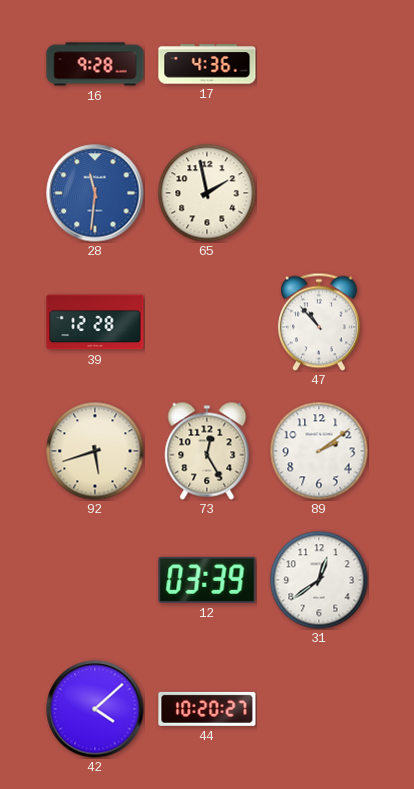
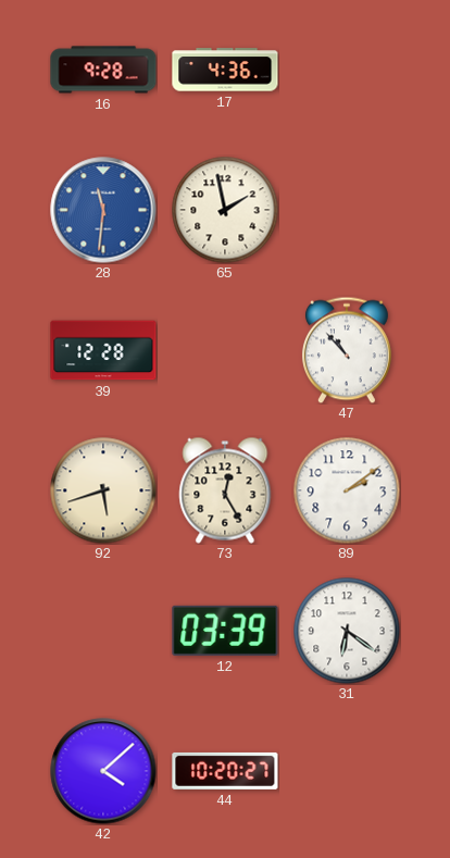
31: 12:39 -> 6:21 (347, 631)
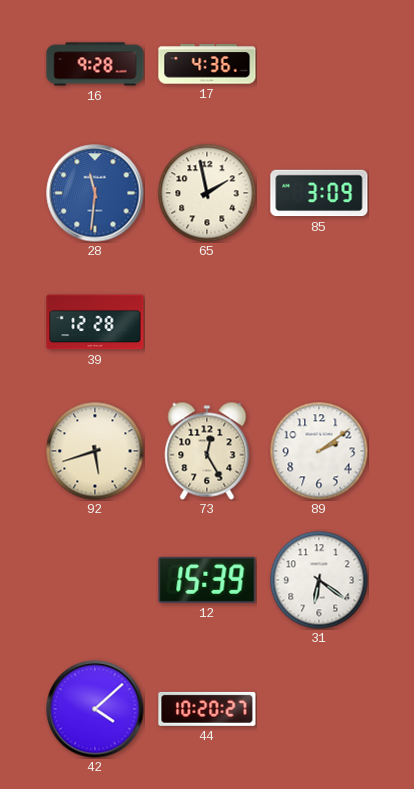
85: none -> 3:09 (319, 193)
47: 10:53 -> none (347, 350)
12: 03:39 -> 15:39 (207, 580)
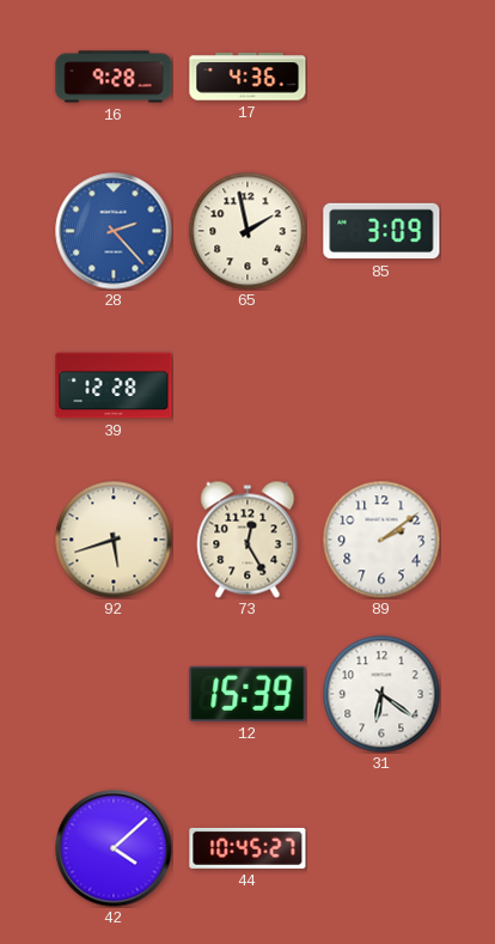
28: 11:31 -> 2:23 (114, 231)
44: 10:20 -> 10:45 (247, 848)
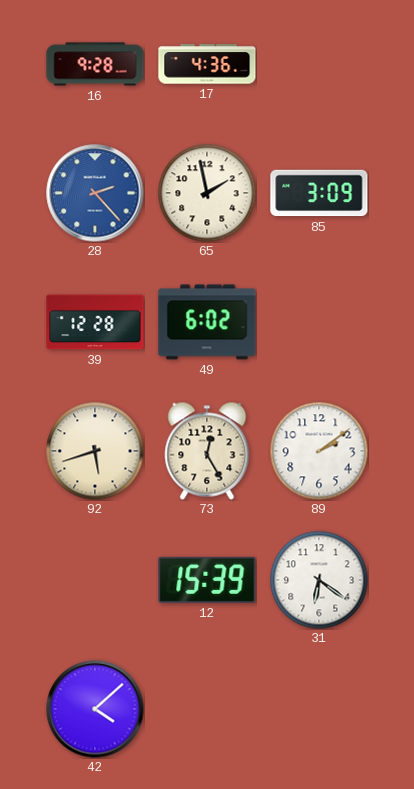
49: none -> 6:02 (207, 322)
44: 10:45 -> none (247, 848)
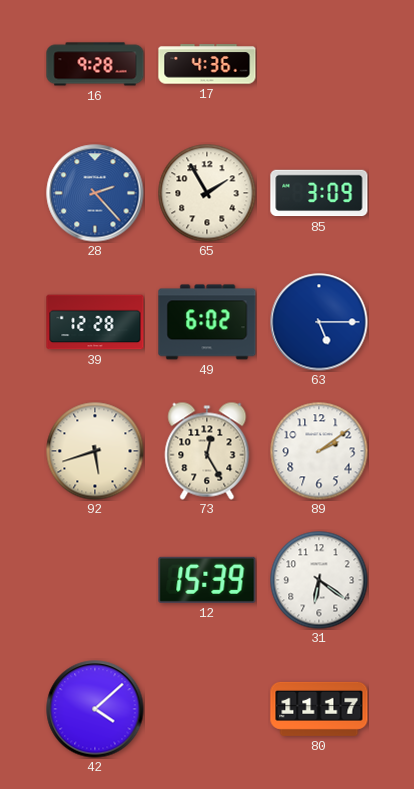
65: 1:58 -> 1:55 (207, 193)
63: none -> 5:15 (319, 322)
80: none -> 11:17 (319, 709)
